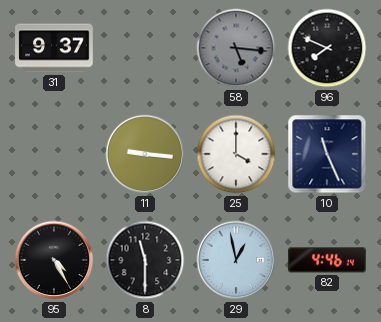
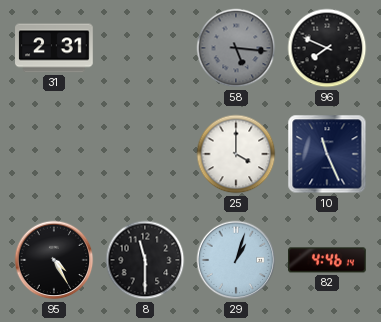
31: 9:37 -> 2:31 (54, 48)
11: 9:16 -> none (145, 154)
29: 12:58 -> 1:03 (236, 260)
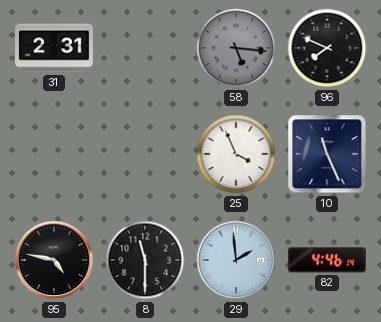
25: 4:00 -> 3:56 (236, 154)
95: 4:25 -> 4:47 (54, 260)
29: 1:03 -> 1:59 (236, 260)
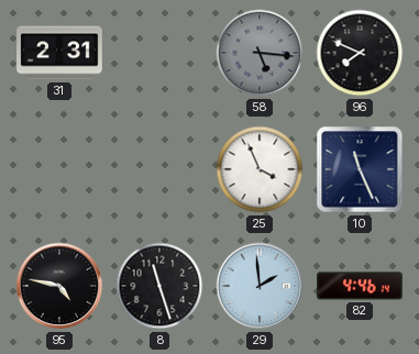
8: 11:30 -> 11:27 (159, 286)
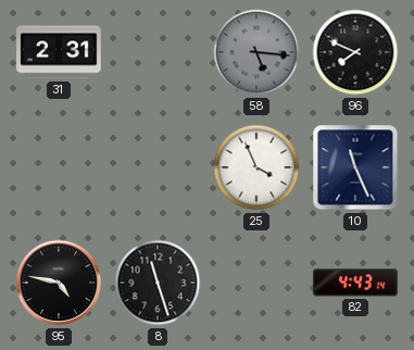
29: 1:59 -> none (260, 286)
82: 4:46 -> 4:43 (355, 283)
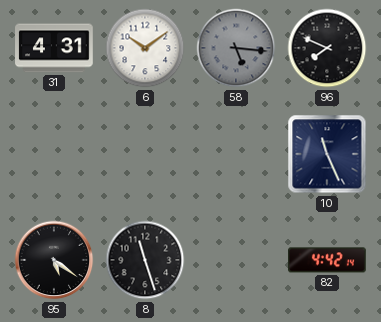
31: 2:31 -> 4:31 (54, 48)
6: none -> 10:09 (145, 48)
25: 3:56 -> none (256, 167)
95: 4:47 -> 5:21 (54, 260)
82: 4:43 -> 4:42 (327, 260)
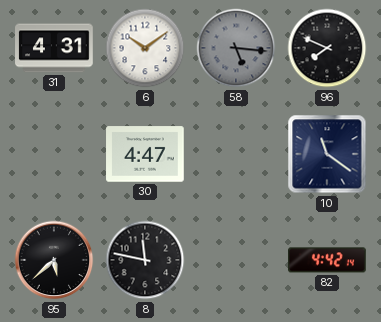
30: none -> 4:47 (145, 154)
10: 11:26 -> 11:21 (327, 154)
95: 5:21 -> 5:38 (54, 260)
8: 11:27 -> 11:47 (145, 260)
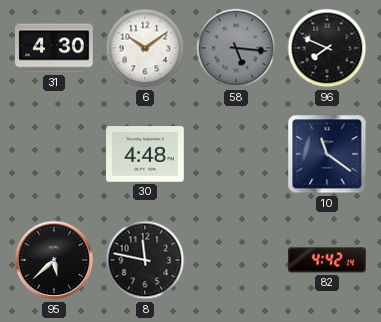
31: 4:31 -> 4:30 (54, 48)
30: 4:47 -> 4:48 (145, 154)
